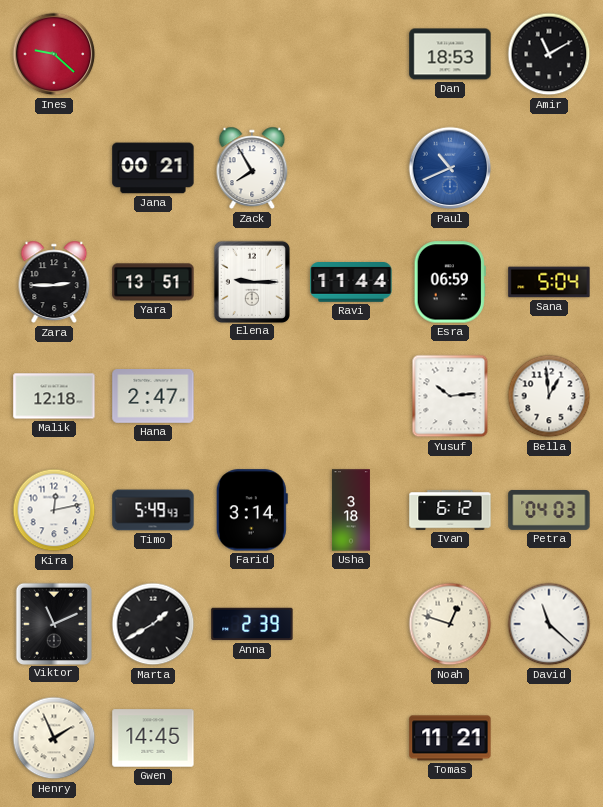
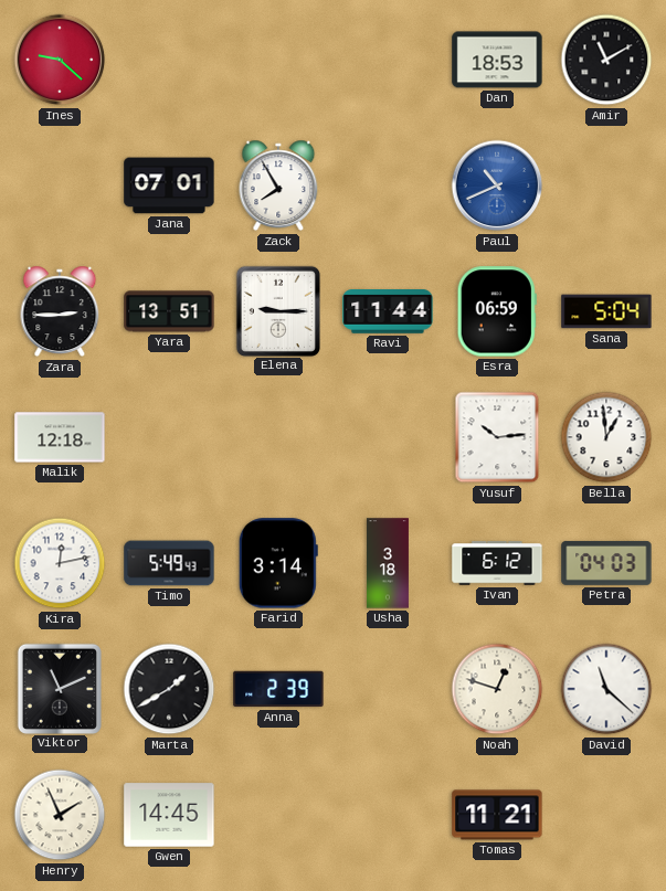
Jana: 00:21 -> 07:01 (169, 185)
Hana: 2:47 -> none (153, 397)
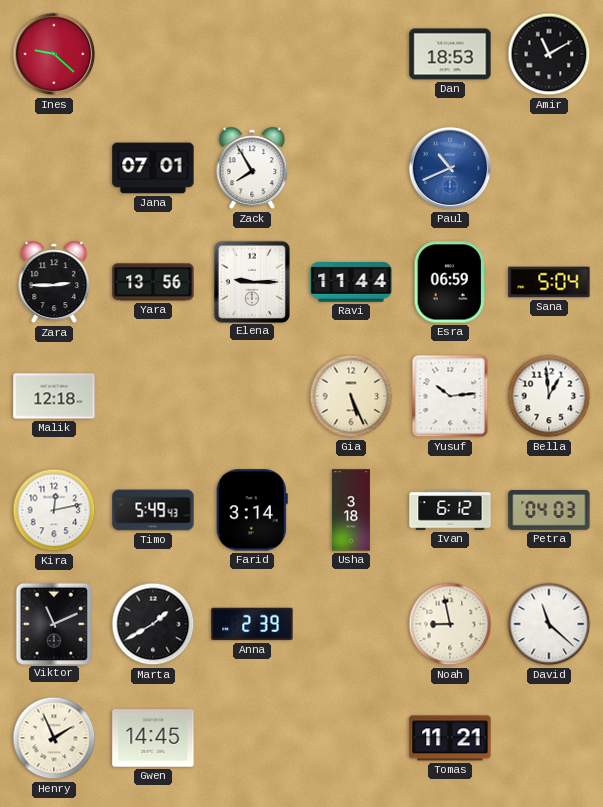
Yara: 13:51 -> 13:56 (153, 282)
Gia: none -> 5:26 (351, 396)
Noah: 12:48 -> 8:58 (450, 624)
